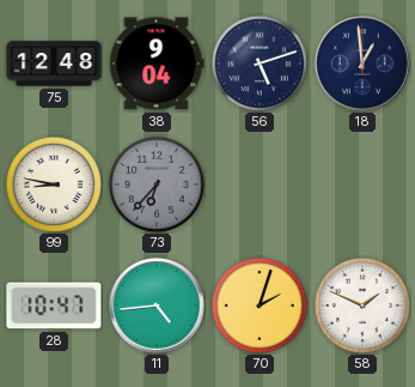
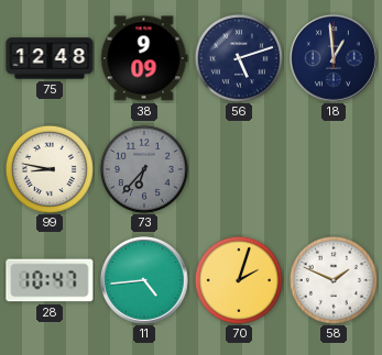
38: 9:04 -> 9:09 (144, 58)
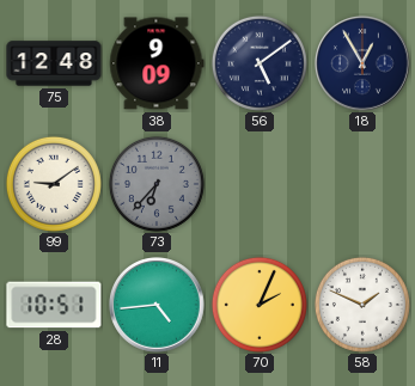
56: 5:12 -> 5:09 (260, 63)
18: 12:59 -> 12:55 (362, 63)
99: 8:47 -> 9:09 (54, 184)
28: 10:47 -> 10:51 (54, 305)
70: 2:03 -> 2:04 (260, 305)
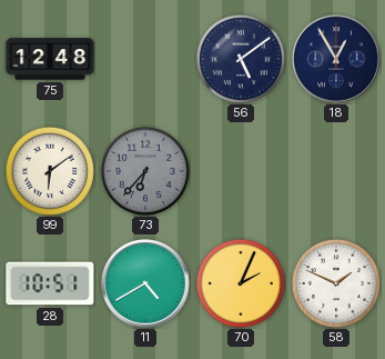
38: 9:09 -> none (157, 63)
99: 9:09 -> 6:09 (50, 171)
11: 4:44 -> 4:40 (145, 283)
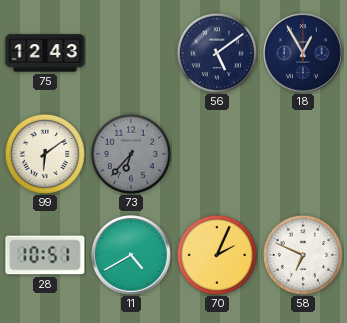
75: 12:48 -> 12:43 (45, 53)
58: 1:49 -> 6:49 (303, 255)
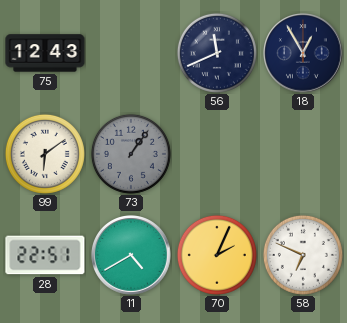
56: 5:09 -> 11:41 (217, 53)
73: 6:37 -> 1:06 (131, 154)
28: 10:51 -> 22:51 (45, 255)
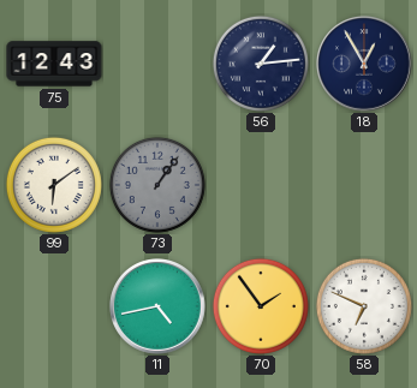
56: 11:41 -> 1:14 (261, 64)
28: 22:51 -> none (45, 255)
11: 4:40 -> 4:43 (157, 306)
70: 2:04 -> 1:54 (261, 306)
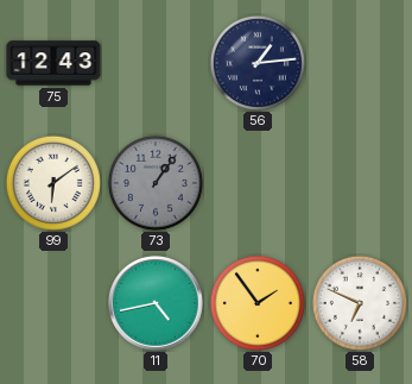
18: 12:55 -> none (364, 64)
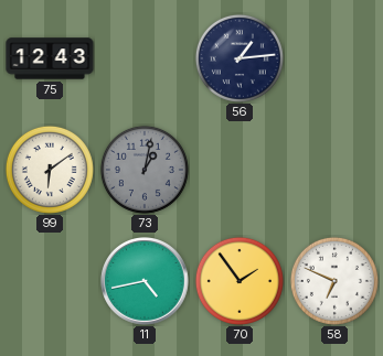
73: 1:06 -> 1:02 (145, 170)
